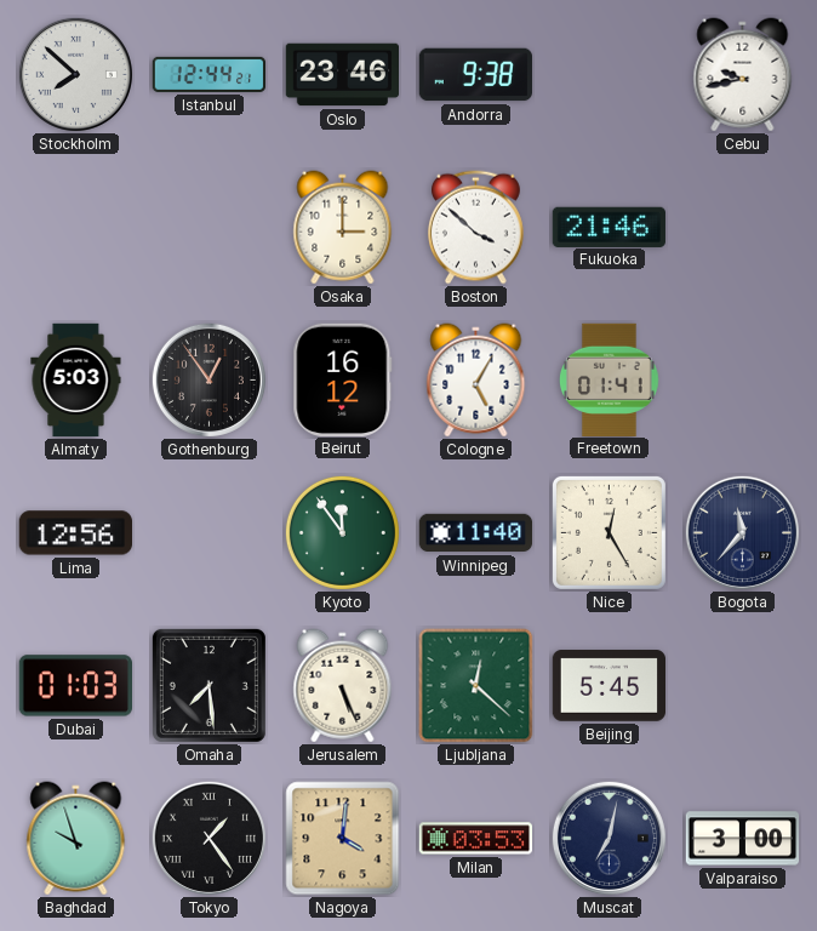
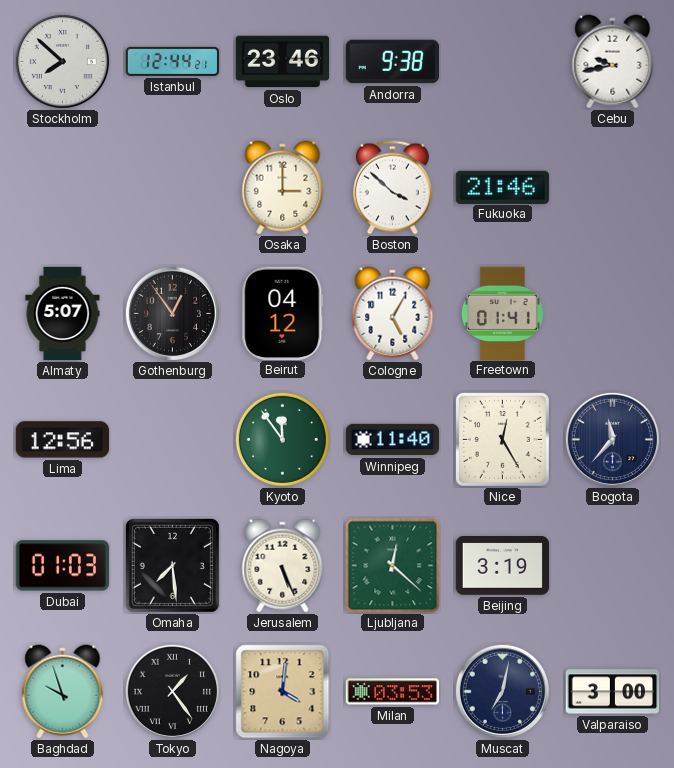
Almaty: 5:03 -> 5:07 (63, 314)
Beirut: 16:12 -> 04:12 (283, 313)
Beijing: 5:45 -> 3:19 (502, 566)
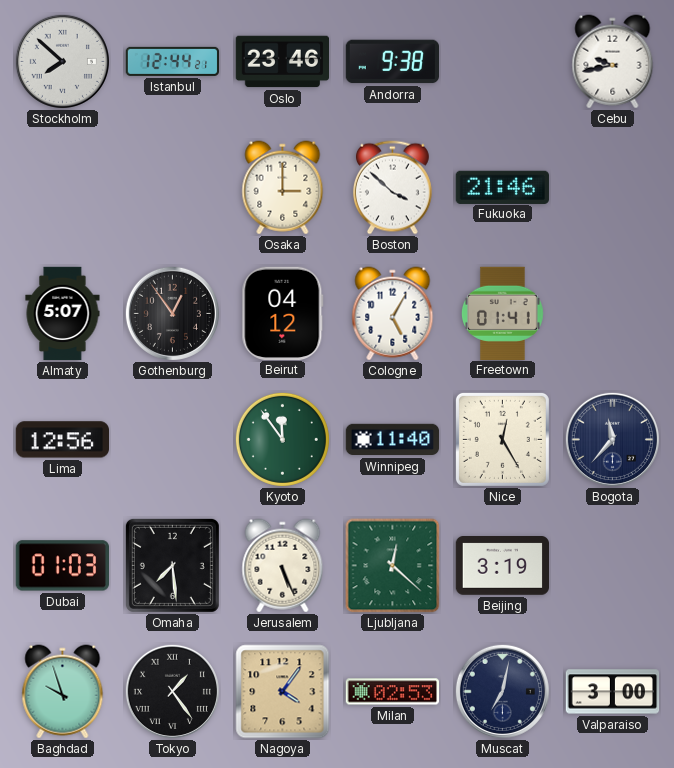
Nagoya: 4:01 -> 4:06 (283, 692)
Milan: 03:53 -> 02:53 (392, 692)
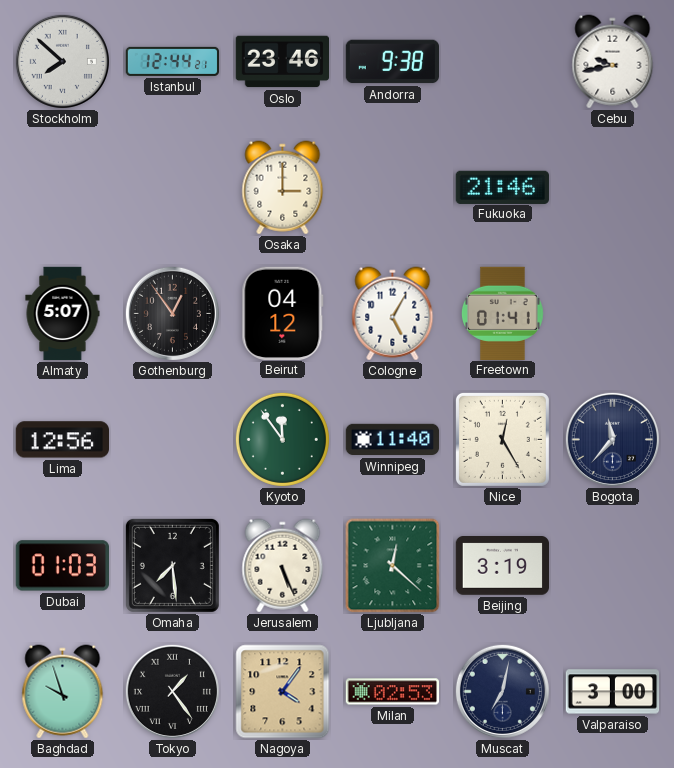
Boston: 3:52 -> none (392, 188)
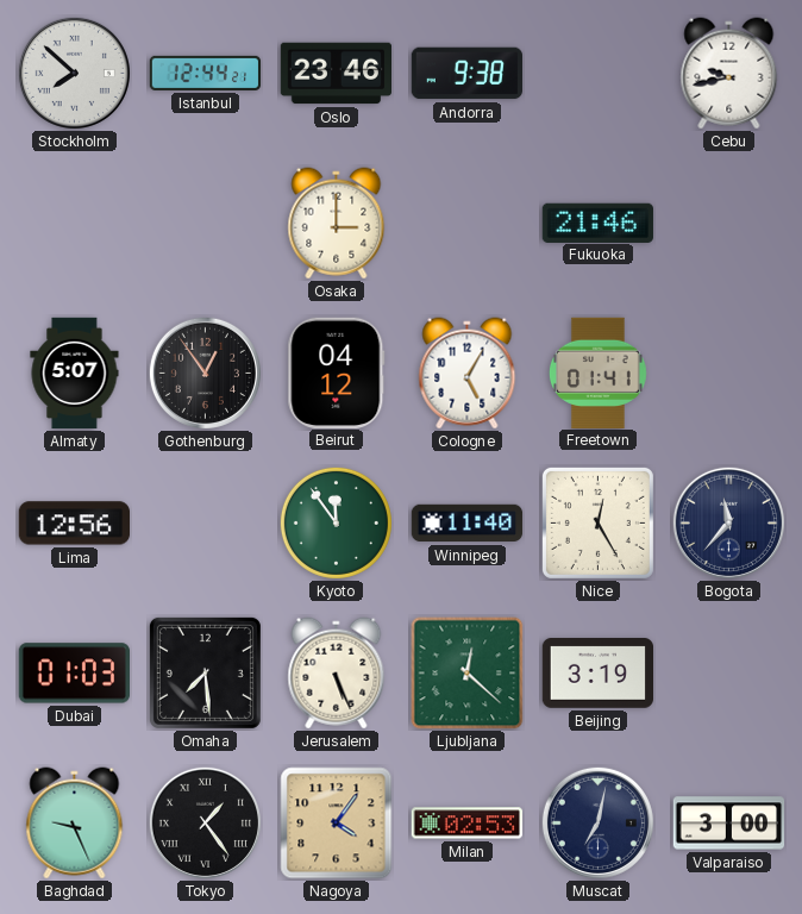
Baghdad: 9:57 -> 9:26 (75, 824)
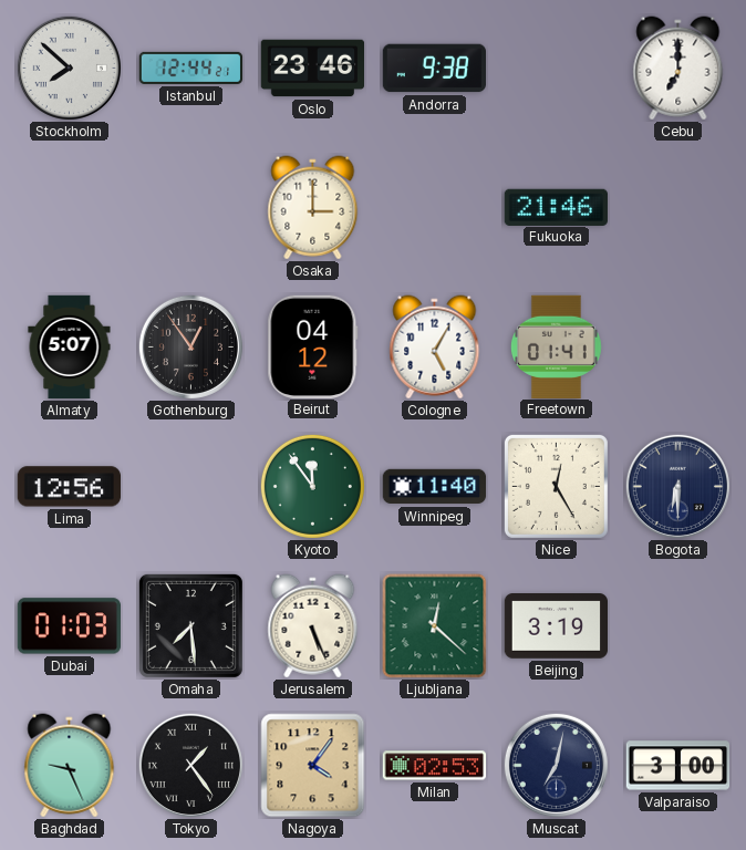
Cebu: 9:43 -> 7:00 (678, 69)
Bogota: 11:37 -> 6:30 (677, 486)
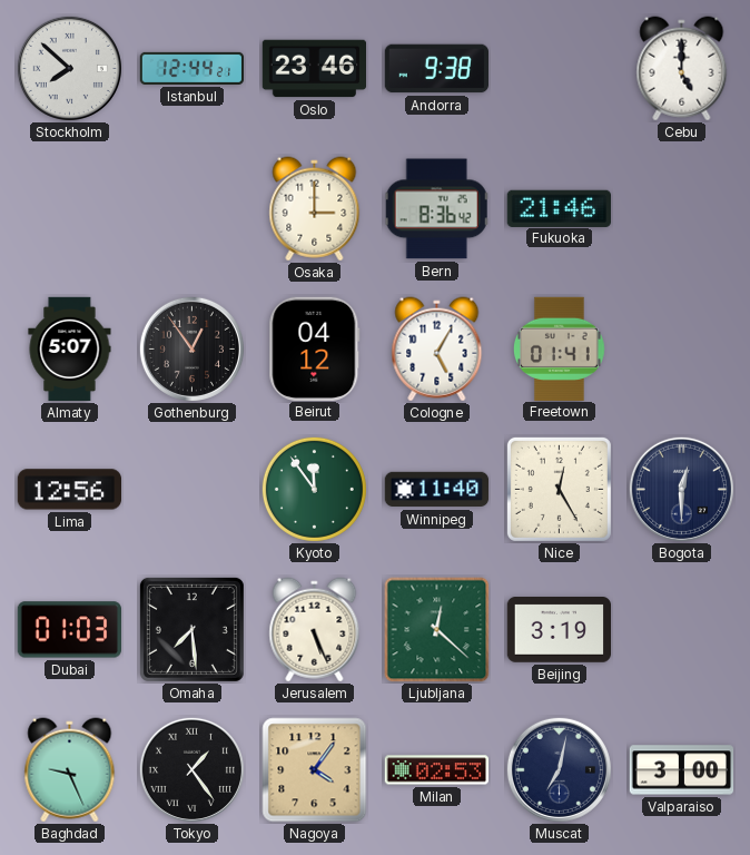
Cebu: 7:00 -> 5:00 (682, 69)
Bern: none -> 8:36 (437, 209)
Bogota: 6:30 -> 12:30 (681, 489)
